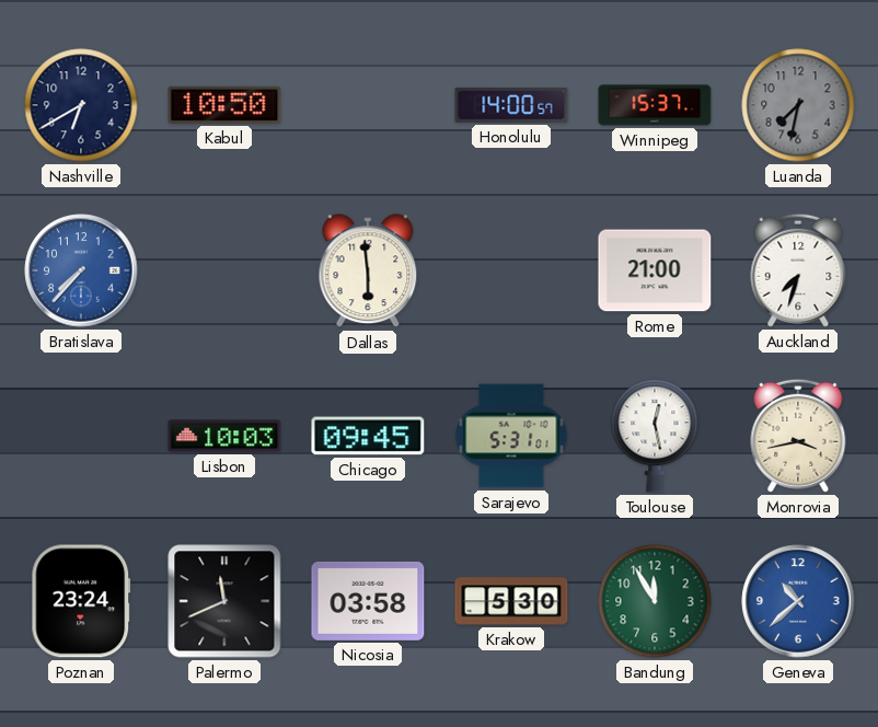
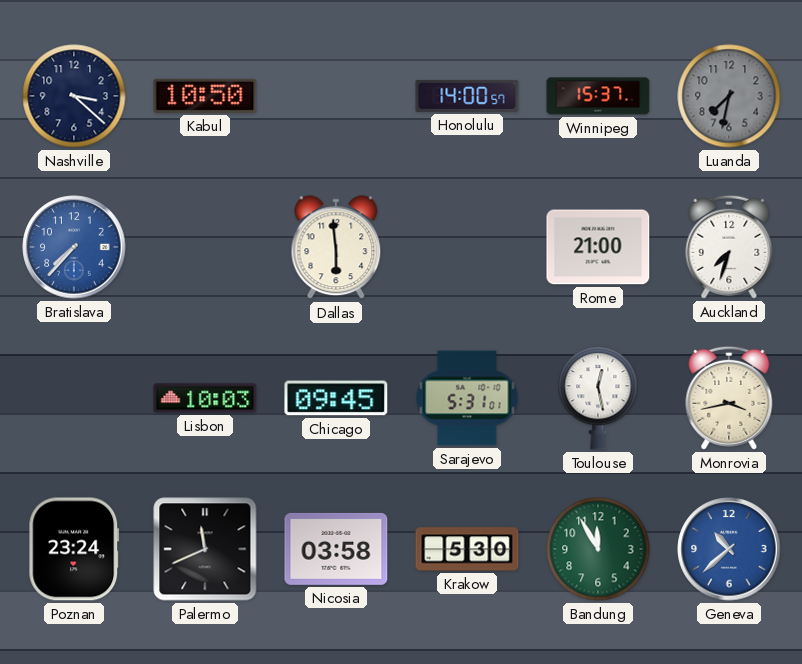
Nashville: 6:40 -> 3:22 (74, 96)
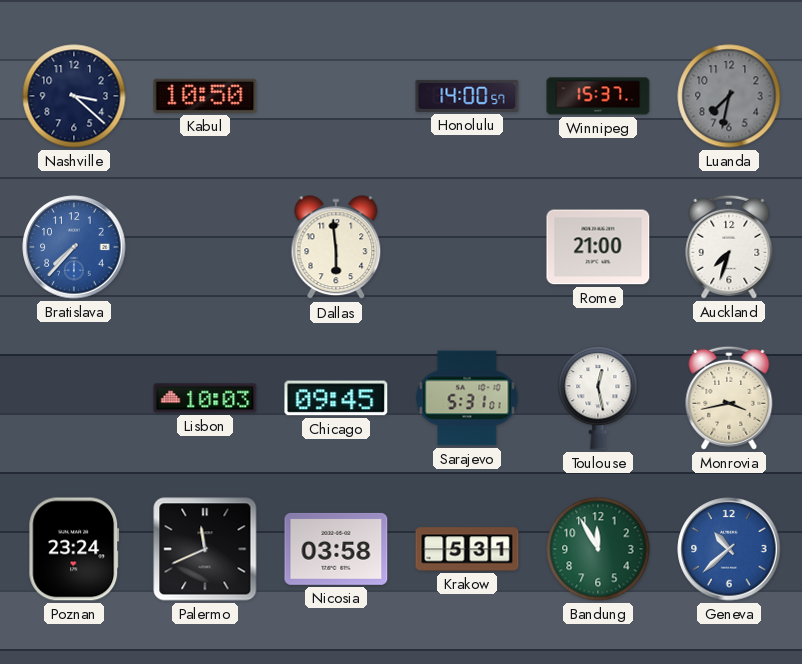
Krakow: 5:30 -> 5:31 (467, 549)
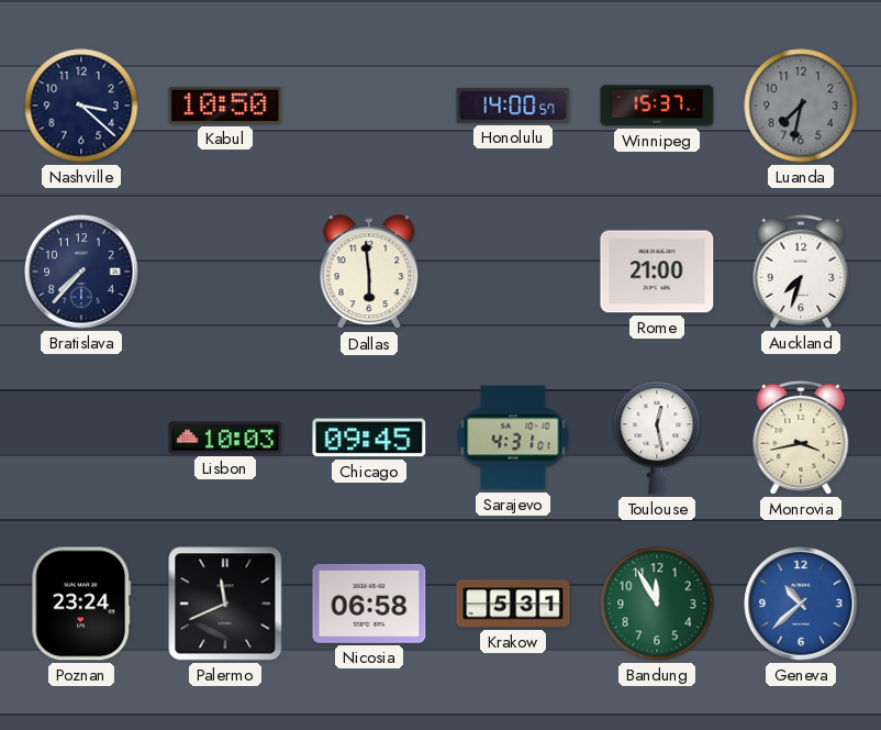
Bratislava dial: blue -> navy (81, 272)
Sarajevo: 5:31 -> 4:31 (513, 438)
Nicosia: 03:58 -> 06:58 (369, 604)
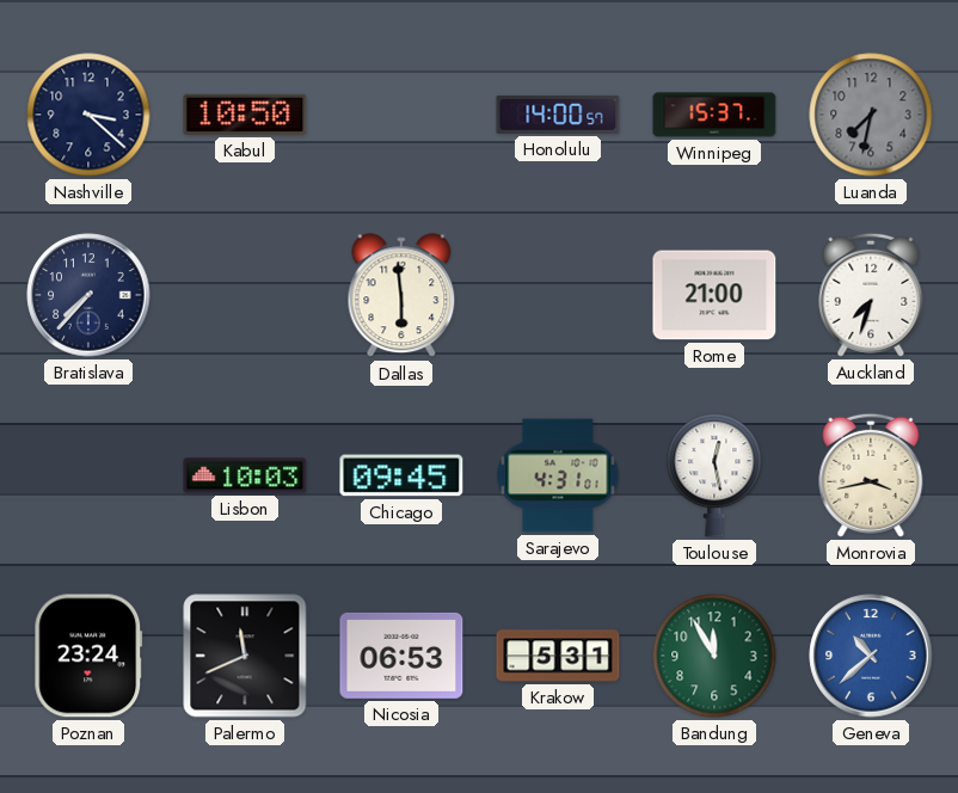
Nicosia: 06:58 -> 06:53 (401, 656)
